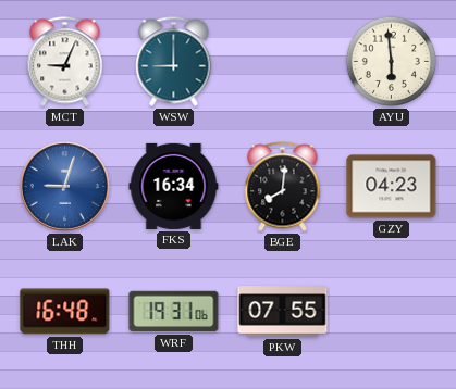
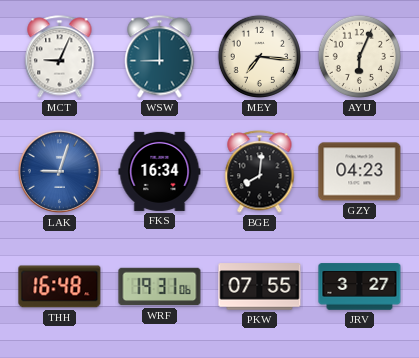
MEY: none -> 7:16 (259, 56)
AYU: 5:59 -> 6:04 (359, 56)
JRV: none -> 3:27 (360, 287)
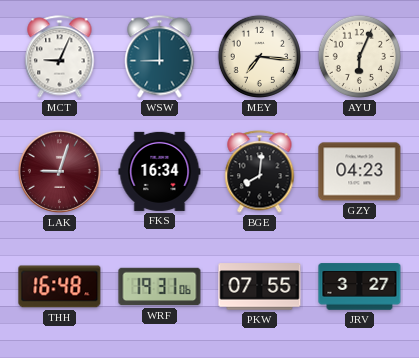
LAK dial: blue -> burgundy (59, 171)
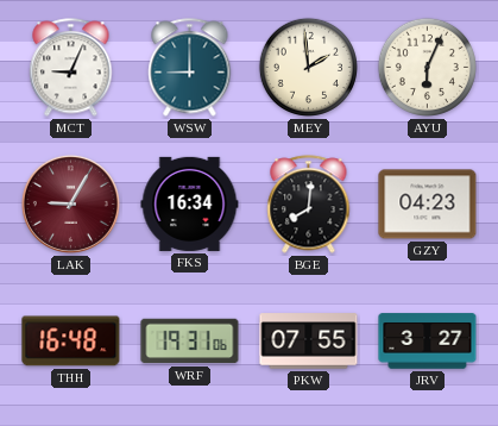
MEY: 7:16 -> 1:59 (308, 67)
LAK: 9:03 -> 9:05 (70, 203)
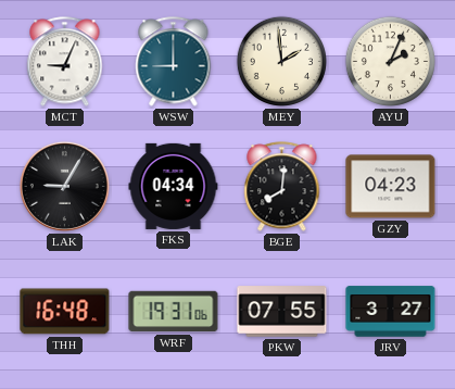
AYU: 6:04 -> 2:04 (390, 61)
LAK dial: burgundy -> black (64, 186)
FKS: 16:34 -> 04:34 (174, 186)
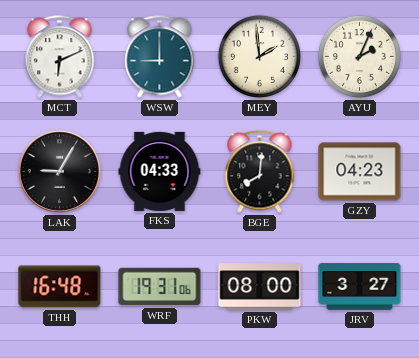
MCT: 9:04 -> 6:11 (60, 57)
FKS: 04:34 -> 04:33 (160, 171)
PKW: 07:55 -> 08:00 (260, 287)
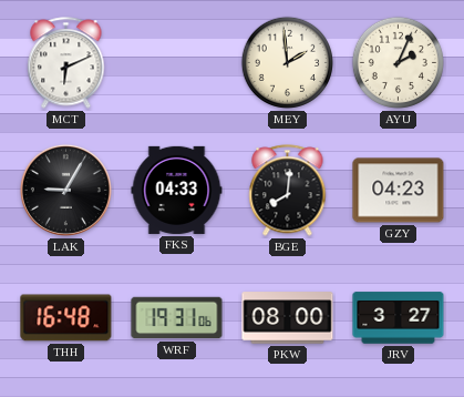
WSW: 9:00 -> none (160, 57)
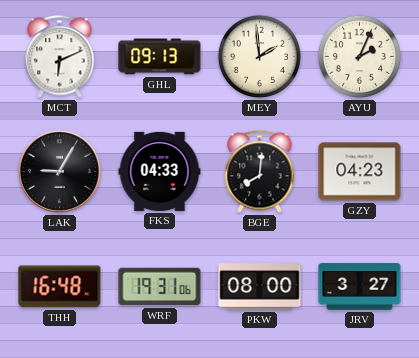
GHL: none -> 09:13 (160, 57)
